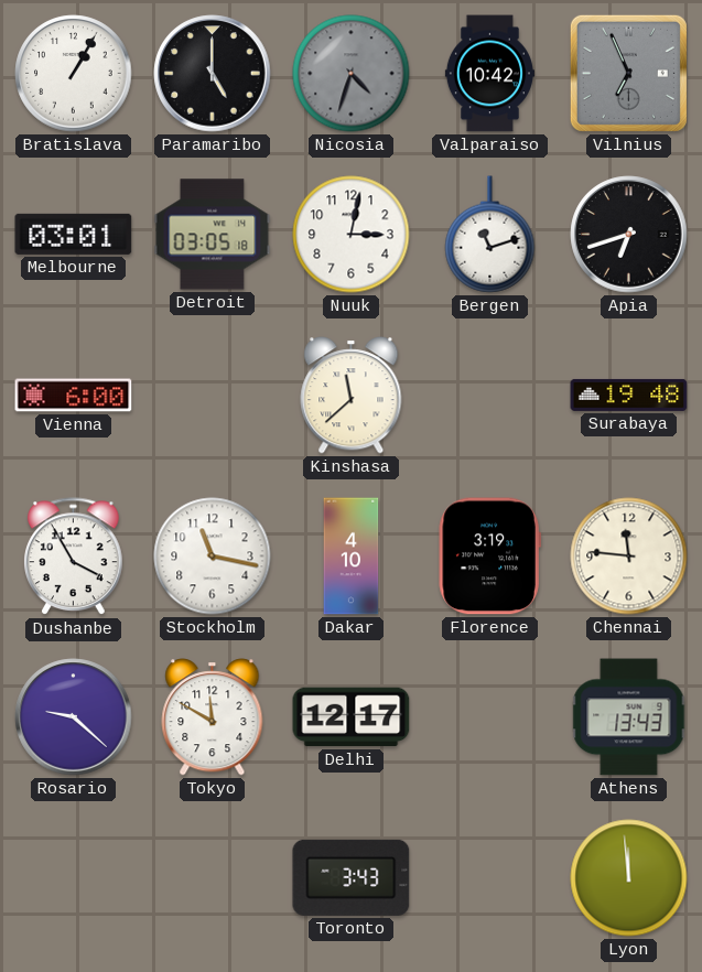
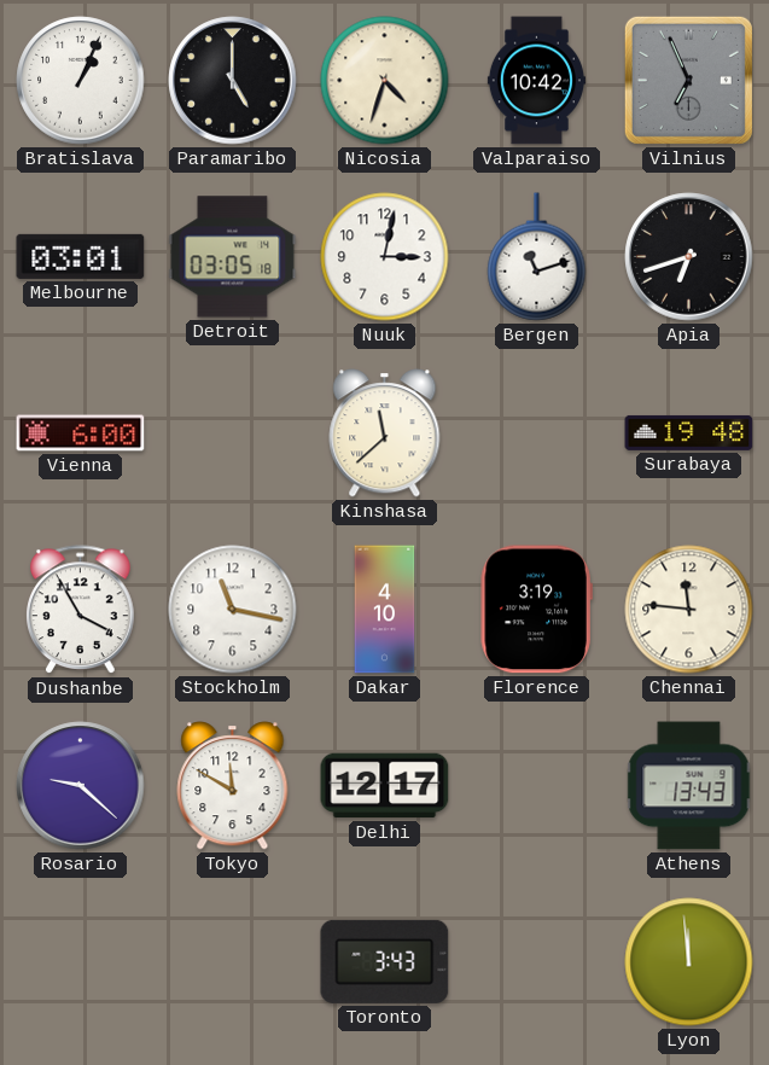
Bratislava: 1:05 -> 1:04 (81, 81)
Nicosia dial: grey -> cream (385, 81)
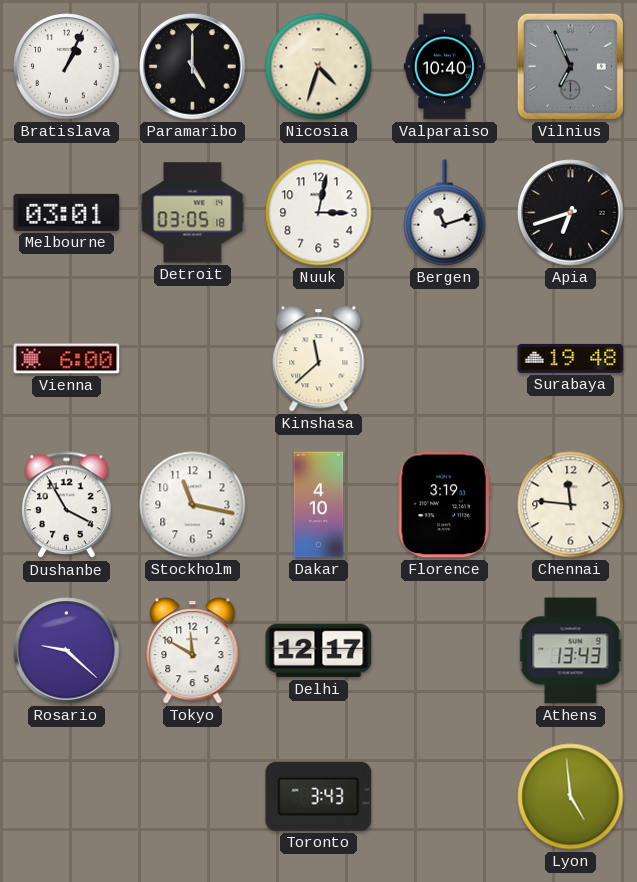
Valparaiso: 10:42 -> 10:40 (444, 67)
Lyon: 11:59 -> 4:59 (571, 797)
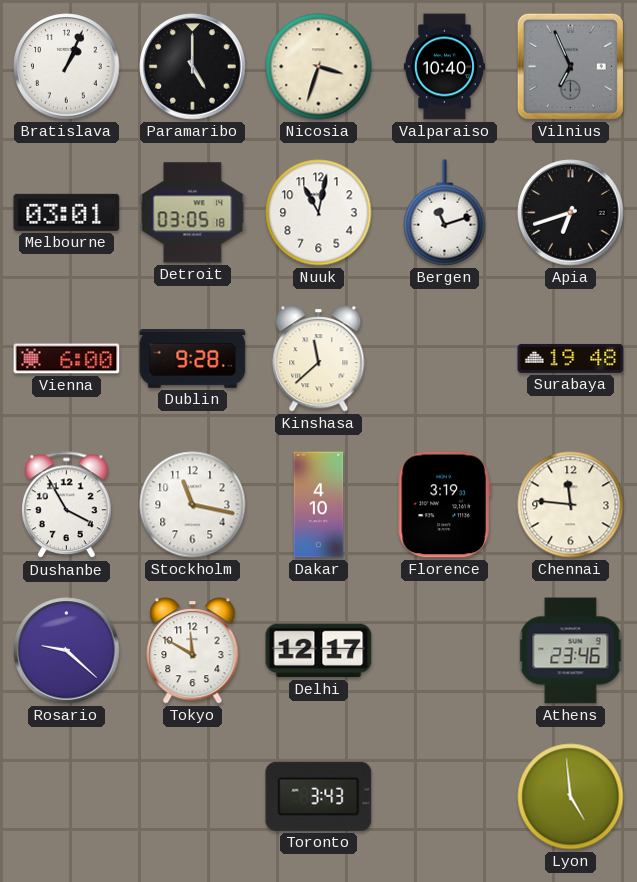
Nicosia: 4:33 -> 3:33 (319, 67)
Nuuk: 3:02 -> 11:02 (319, 213)
Dublin: none -> 9:28 (193, 359)
Athens: 13:43 -> 23:46 (571, 651)
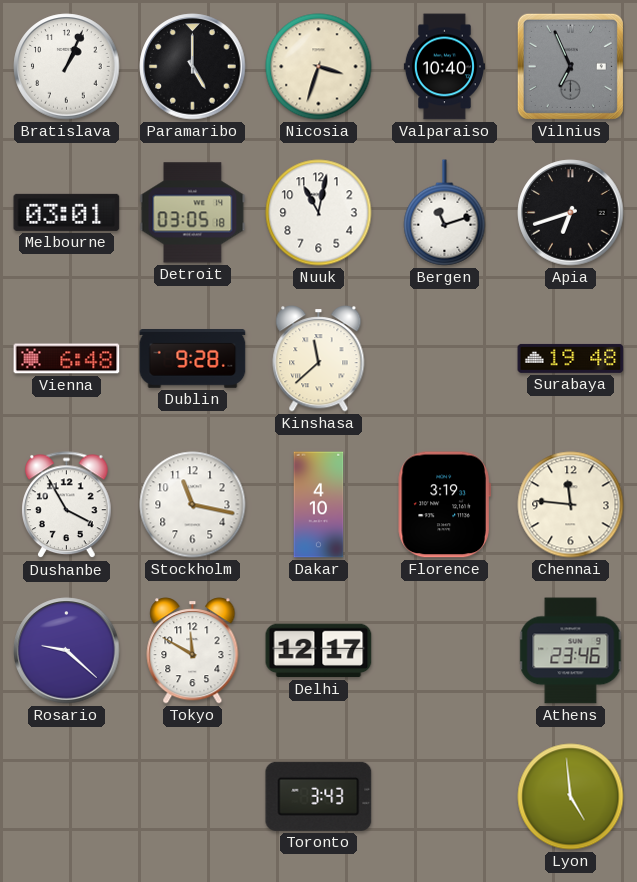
Vienna: 6:00 -> 6:48 (67, 359)
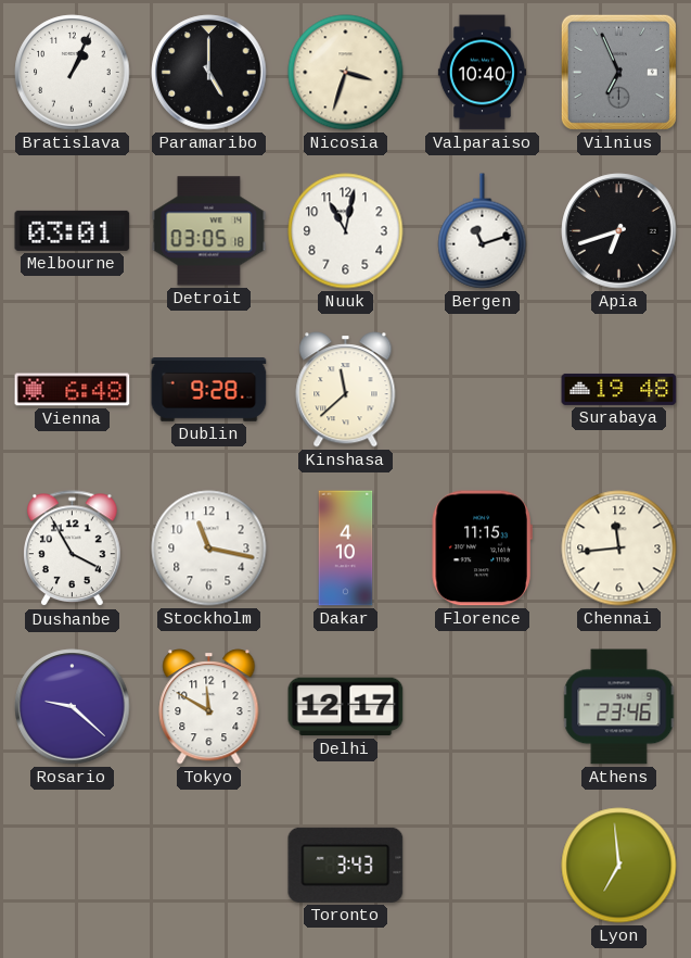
Florence: 3:19 -> 11:15 (482, 549)
Chennai: 11:46 -> 11:44 (619, 549)
Lyon: 4:59 -> 6:59 (619, 866)
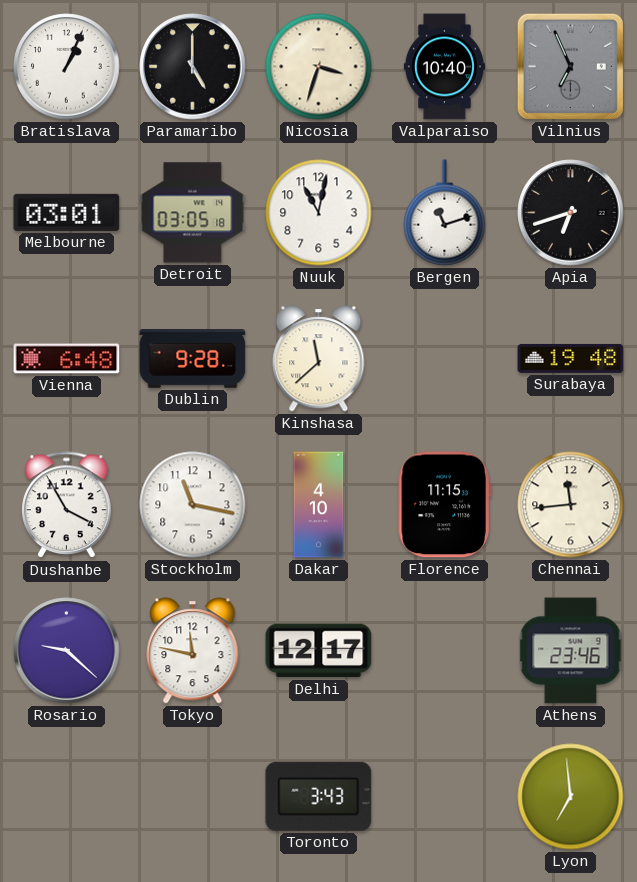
Tokyo: 11:50 -> 11:47 (193, 651)
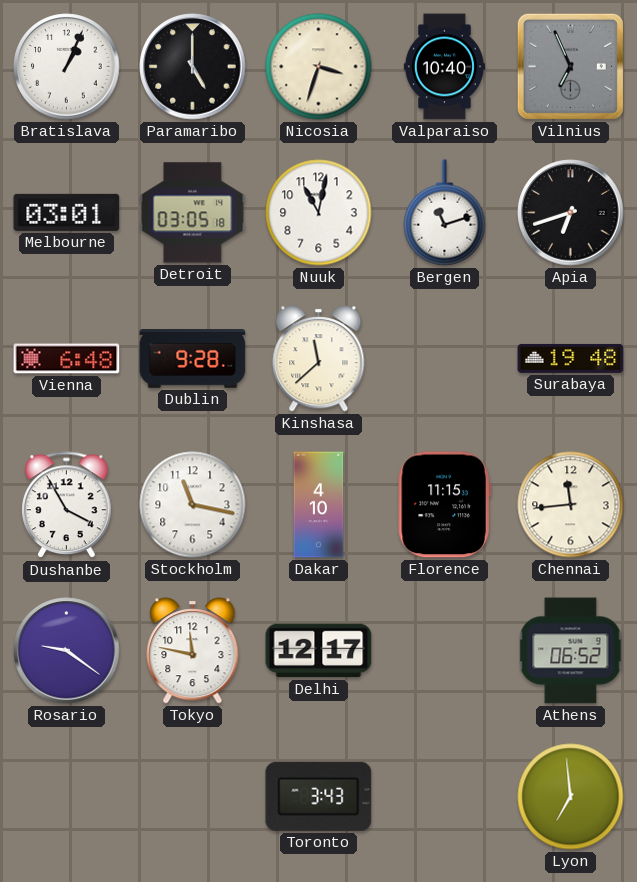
Rosario: 9:22 -> 9:21 (67, 651)
Athens: 23:46 -> 06:52 (571, 651)
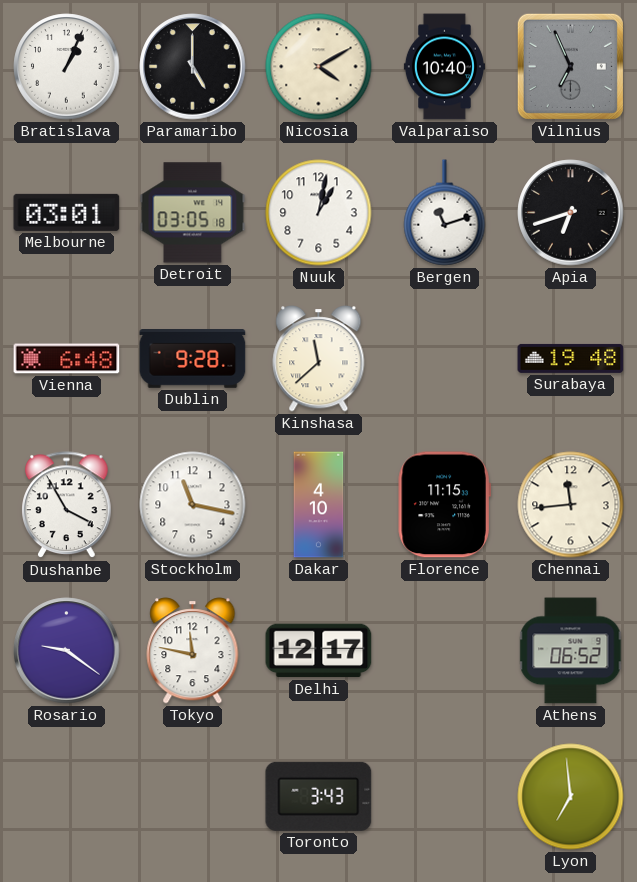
Nicosia: 3:33 -> 4:10 (319, 67)
Nuuk: 11:02 -> 1:02 (319, 213)
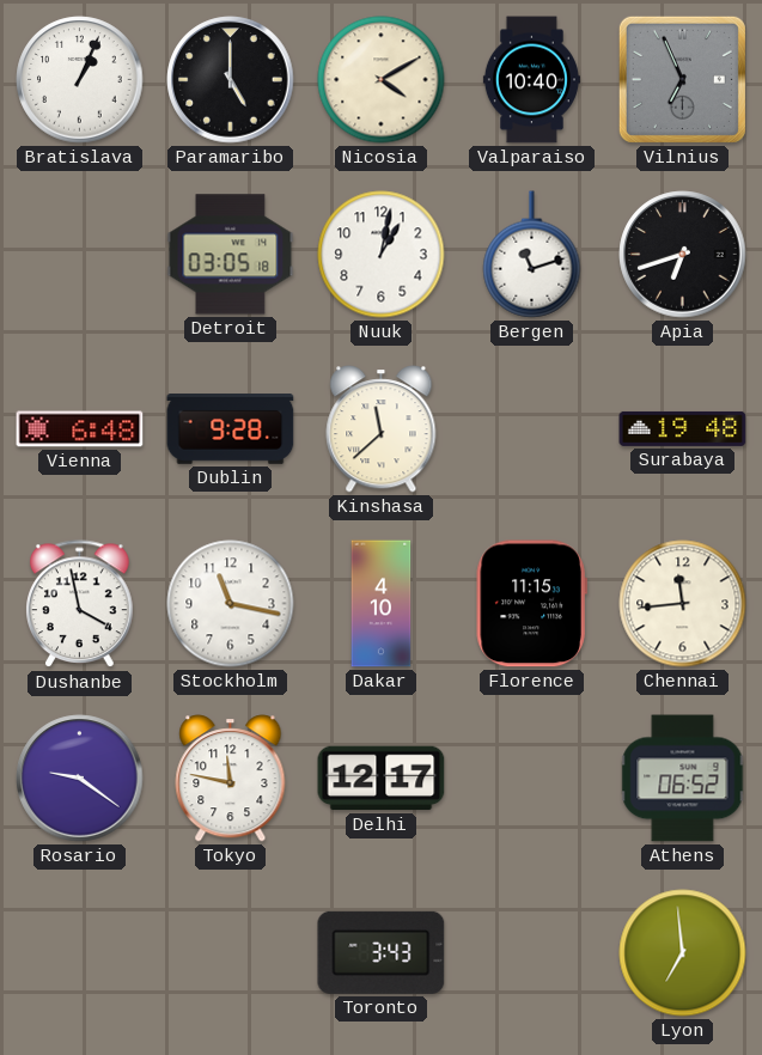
Melbourne: 03:01 -> none (67, 212)
Dushanbe: 3:55 -> 3:58 (80, 604)
